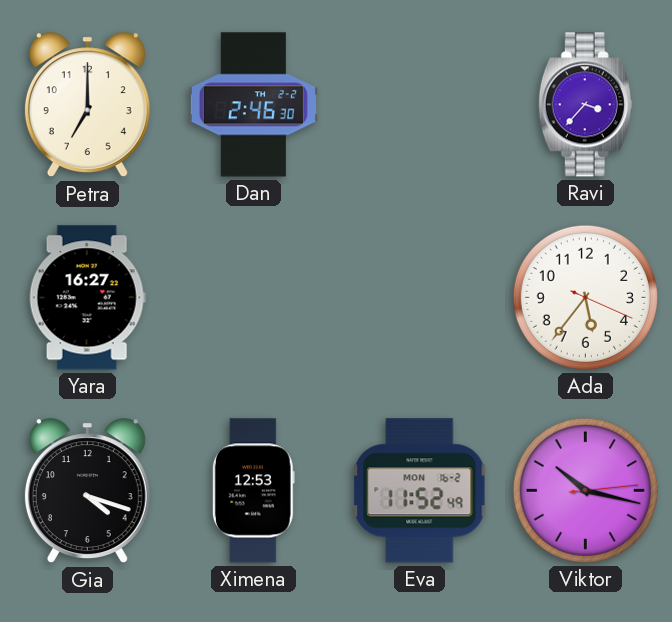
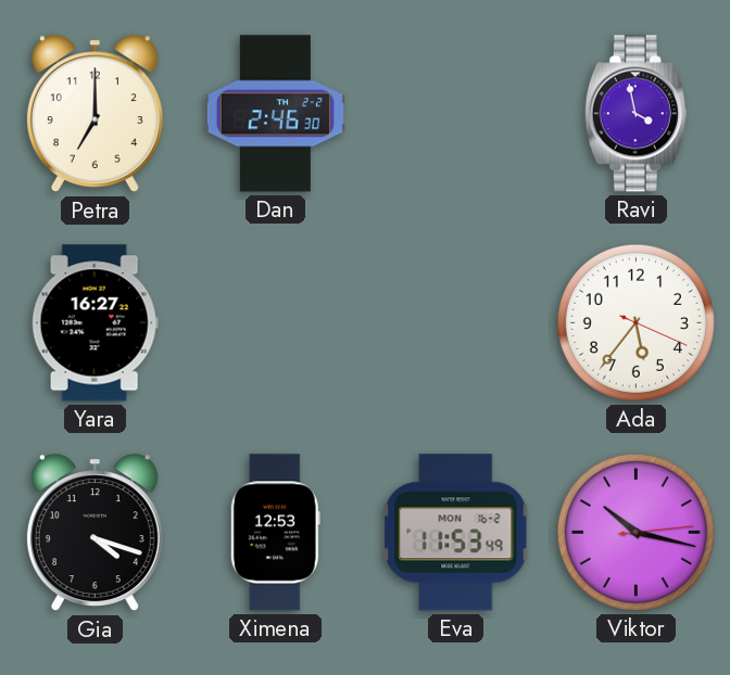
Ravi: 3:37 -> 3:58 (635, 114)
Eva: 11:52 -> 11:53 (456, 533)
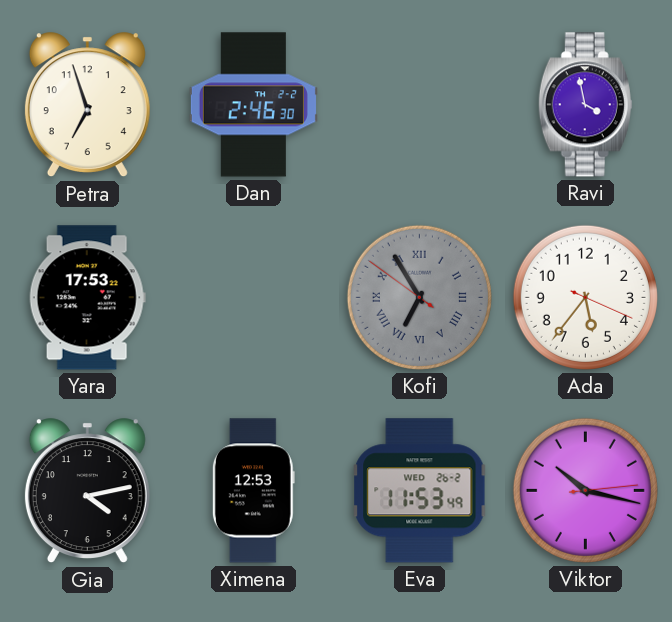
Petra: 7:00 -> 6:57 (87, 105)
Yara: 16:27 -> 17:53 (87, 298)
Kofi: none -> 6:54 (419, 297)
Gia: 4:18 -> 4:13 (87, 491)
Eva date: MON 16-2 -> WED 26-2 (420, 491)
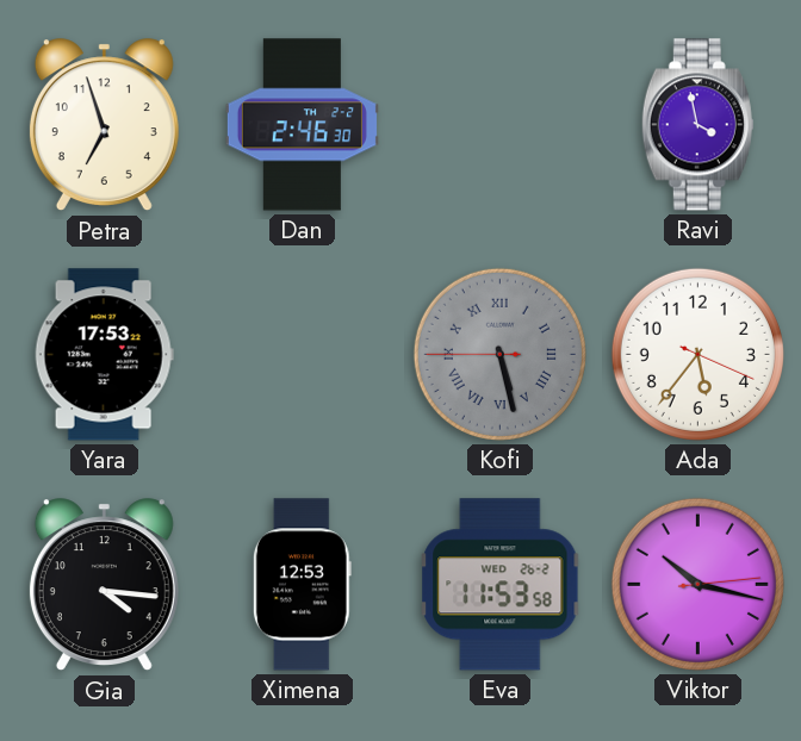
Kofi: 6:54 -> 5:27 (499, 354)
Gia: 4:13 -> 4:16 (104, 585)
Eva: 11:53:49 -> 11:53:58 (501, 585)
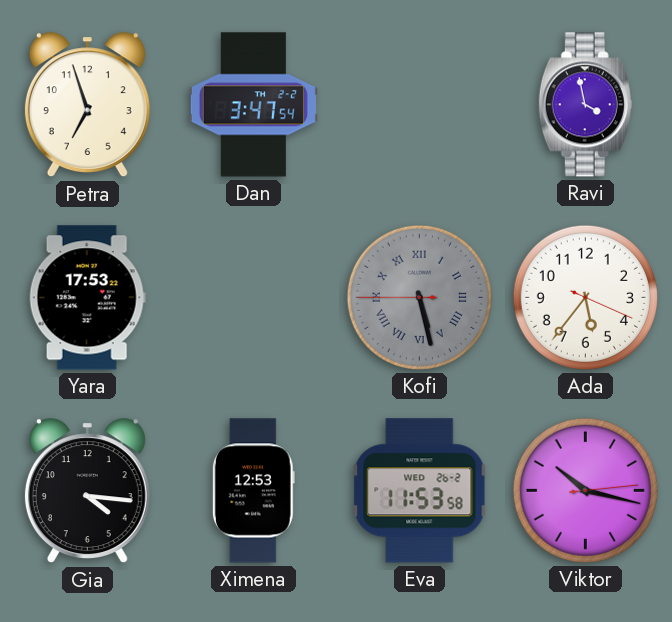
Dan: 2:46 -> 3:47 (253, 105)
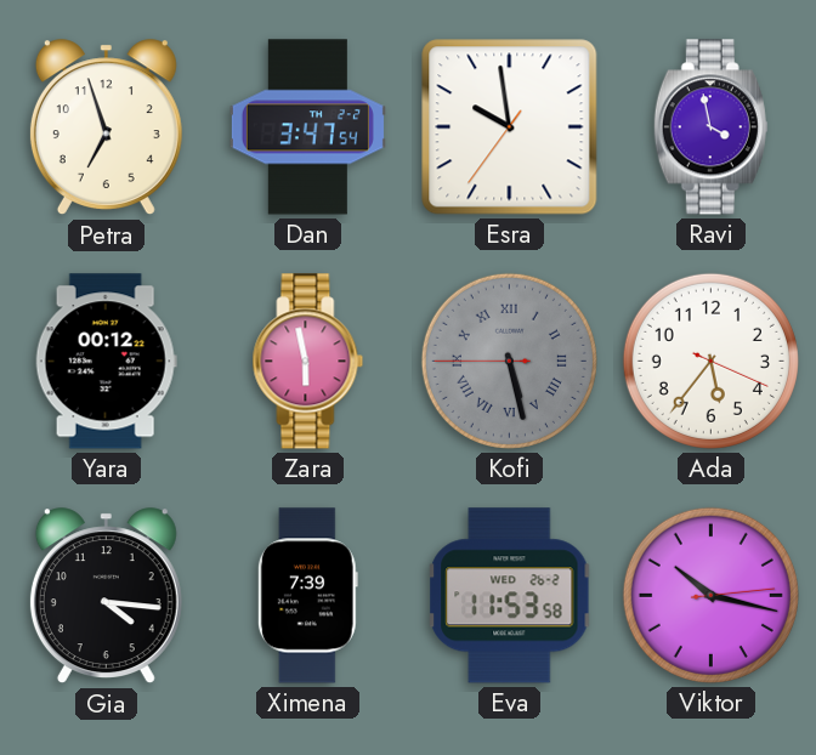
Esra: none -> 9:58 (510, 127)
Yara: 17:53 -> 00:12 (106, 362)
Zara: none -> 5:58 (308, 362)
Ximena: 12:53 -> 7:39 (307, 596)
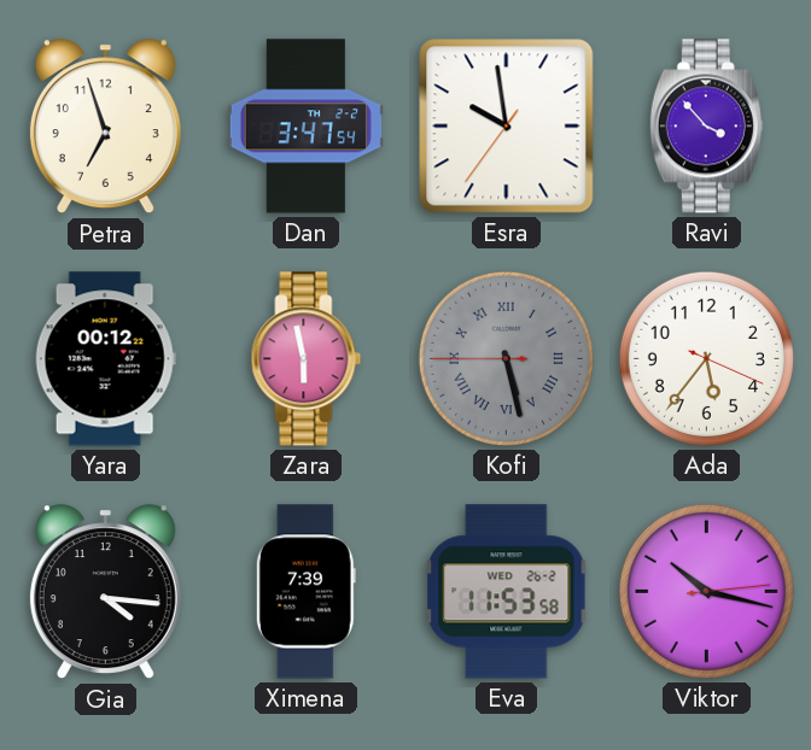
Ravi: 3:58 -> 3:53 (706, 127)
